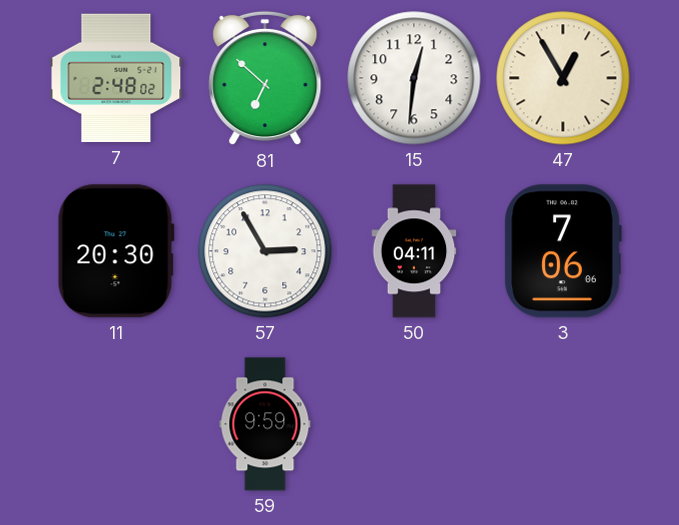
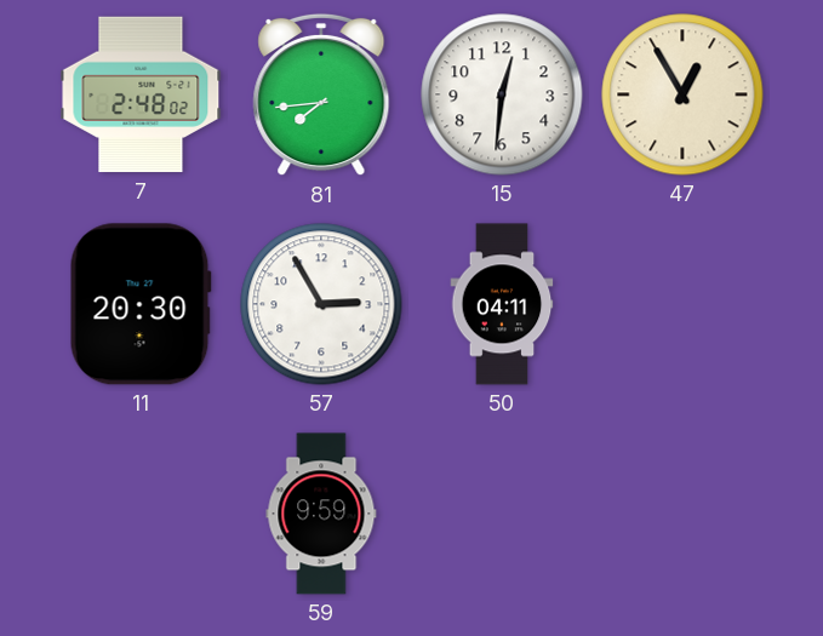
81: 6:52 -> 7:44 (321, 94)
3: 7:06 -> none (563, 251)
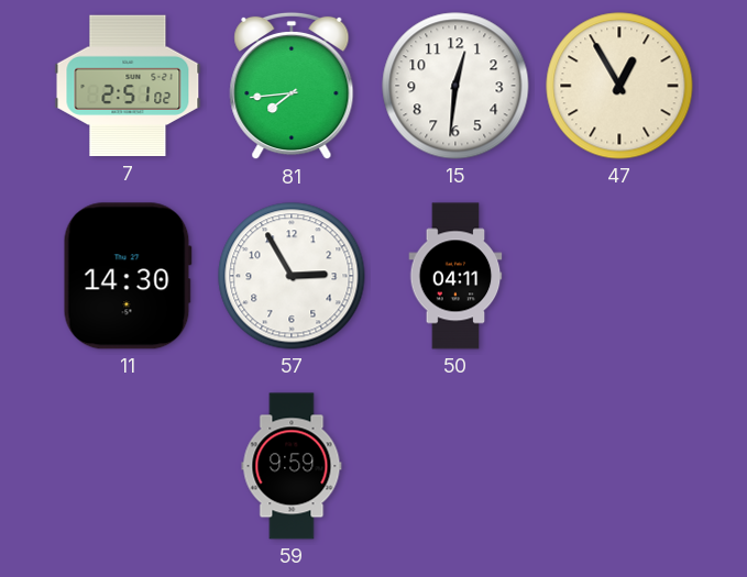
7: 2:48 -> 2:51 (128, 86)
11: 20:30 -> 14:30 (128, 276)
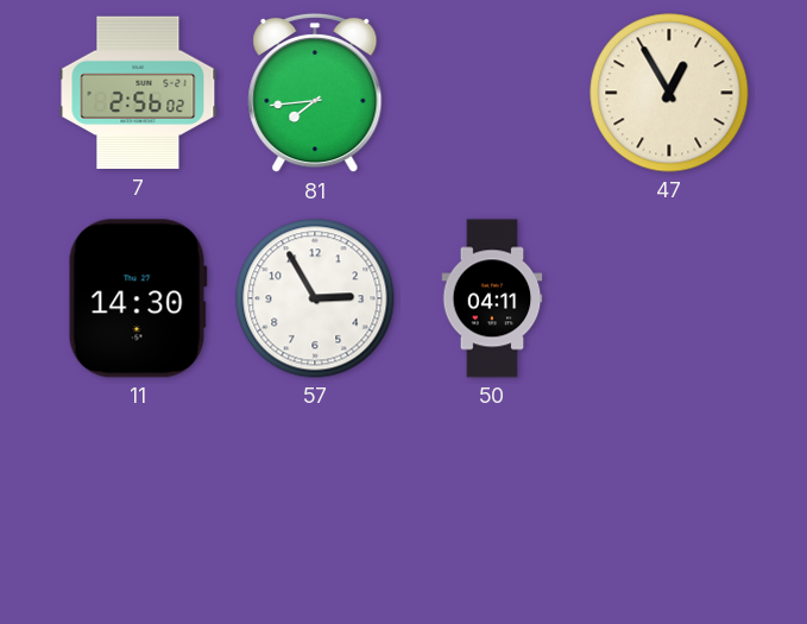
7: 2:51 -> 2:56 (138, 93)
15: 12:31 -> none (455, 86)
59: 9:59 -> none (292, 466)
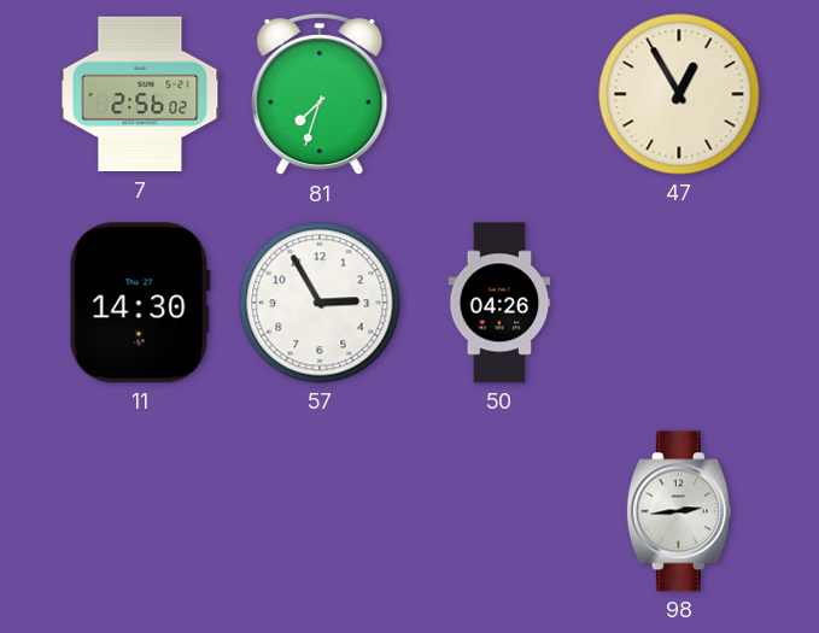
81: 7:44 -> 7:33 (320, 94)
50: 04:11 -> 04:26 (499, 303)
98: none -> 2:44 (679, 511)
